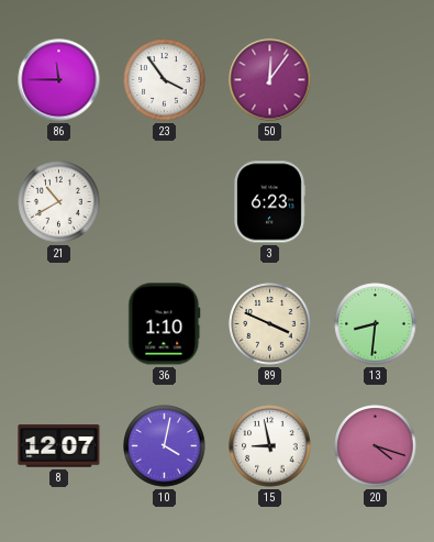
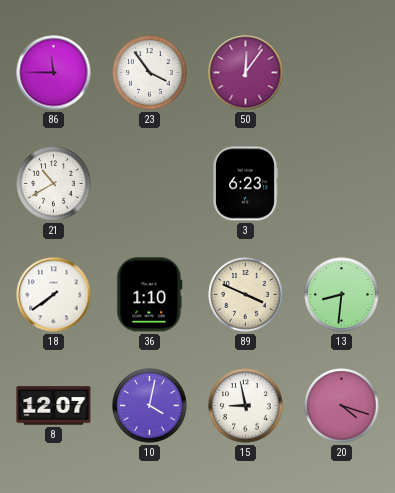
18: none -> 7:39 (54, 295)
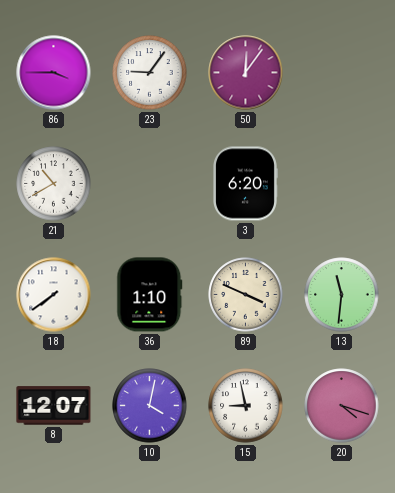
86: 11:45 -> 3:45 (54, 73)
23: 3:54 -> 9:06 (150, 73)
3: 6:23 -> 6:20 (246, 184)
13: 8:31 -> 11:31 (342, 295)
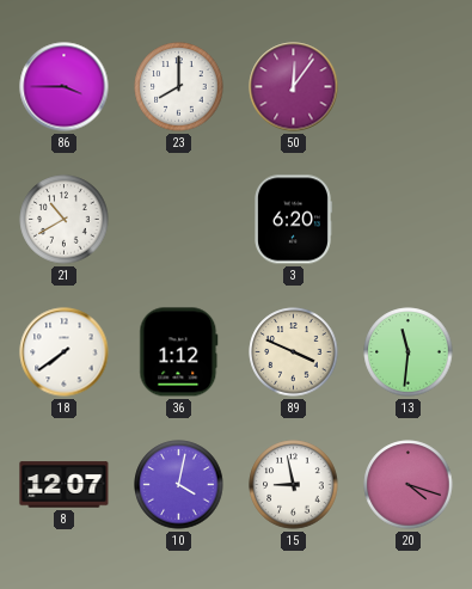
23: 9:06 -> 8:00 (179, 87)
36: 1:10 -> 1:12 (179, 352)
